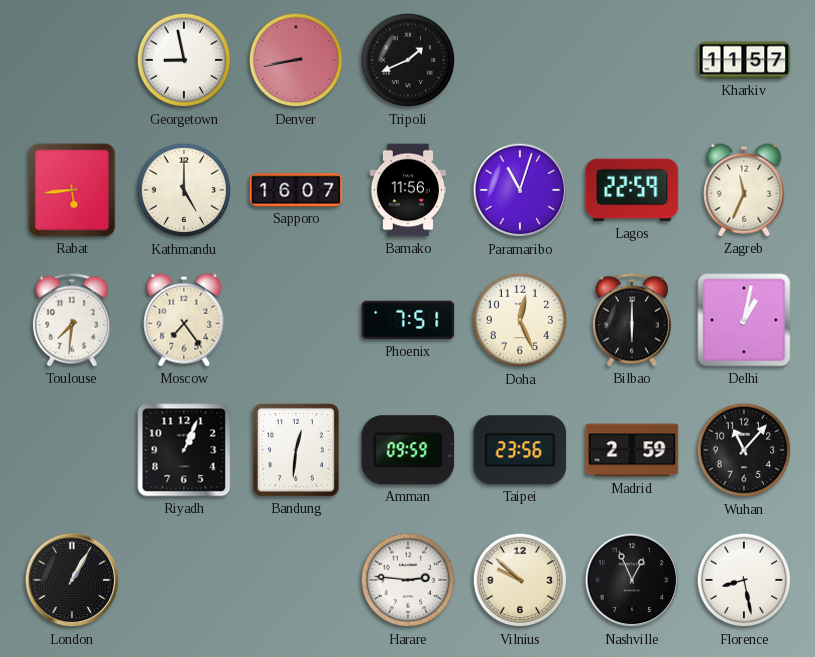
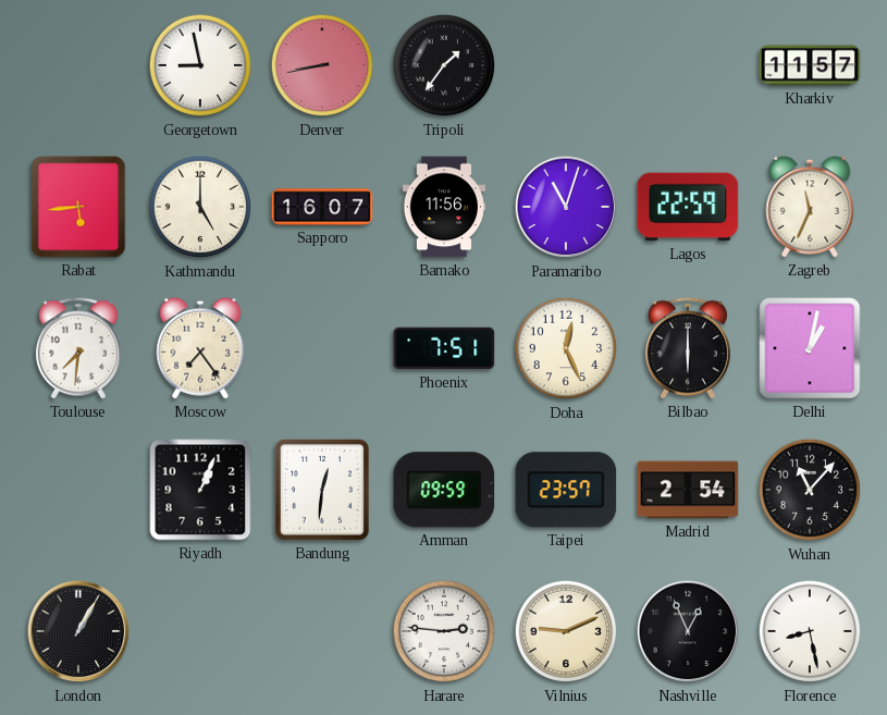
Tripoli: 1:41 -> 1:36 (444, 65)
Taipei: 23:56 -> 23:57 (566, 490)
Madrid: 2:59 -> 2:54 (688, 490)
Vilnius: 9:52 -> 9:11 (566, 631)
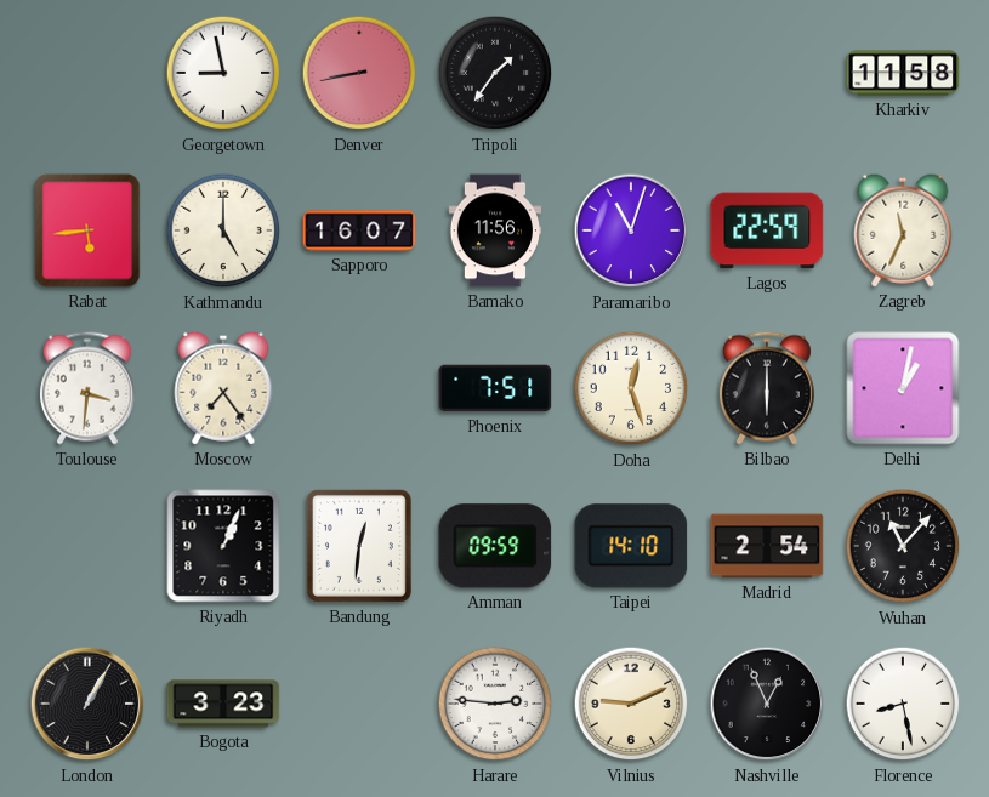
Kharkiv: 11:57 -> 11:58 (903, 73)
Toulouse: 7:31 -> 3:31 (87, 388)
Doha: 12:26 -> 12:27 (631, 388)
Taipei: 23:57 -> 14:10 (631, 546)
Bogota: none -> 3:23 (223, 704)
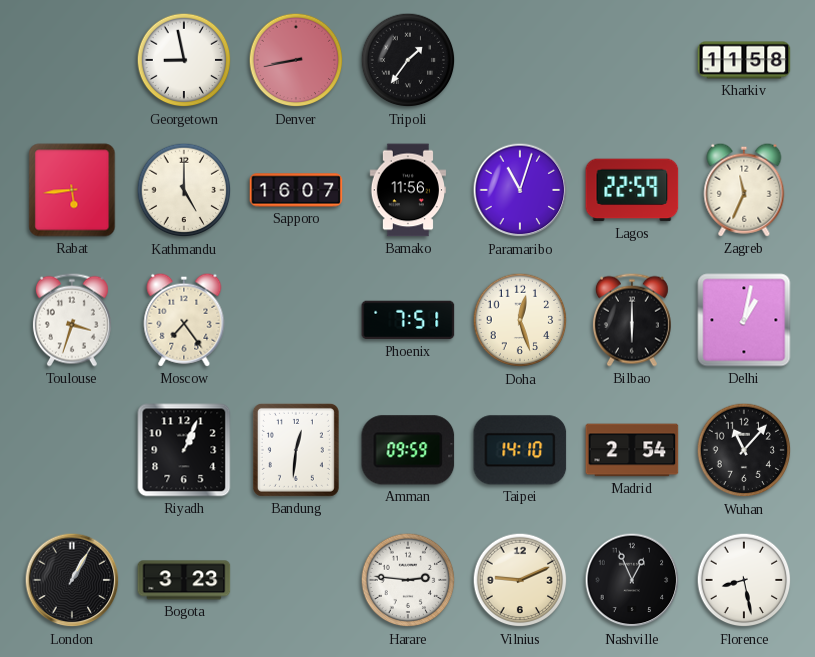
Toulouse: 3:31 -> 3:33 (72, 320)
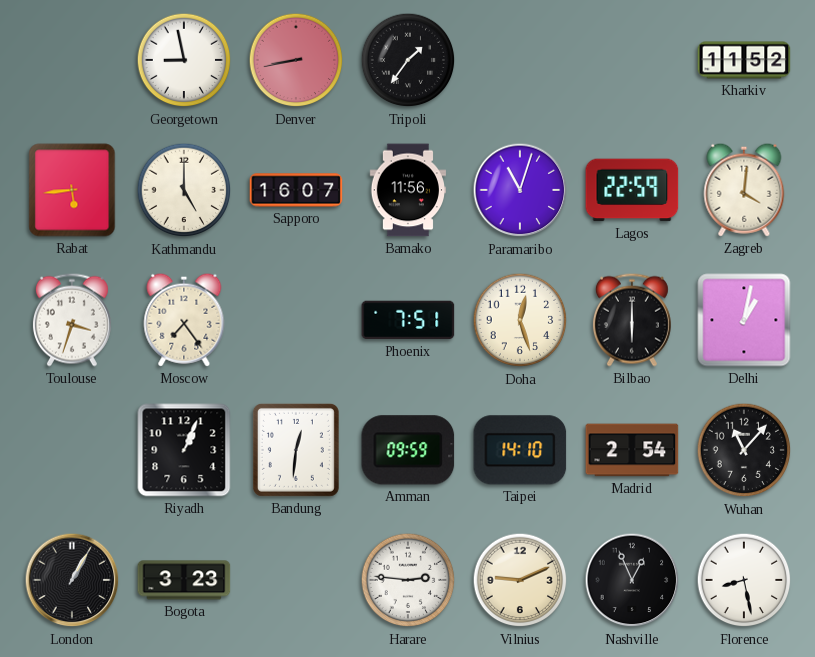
Kharkiv: 11:58 -> 11:52 (744, 60)
Zagreb: 11:34 -> 4:01 (744, 190)
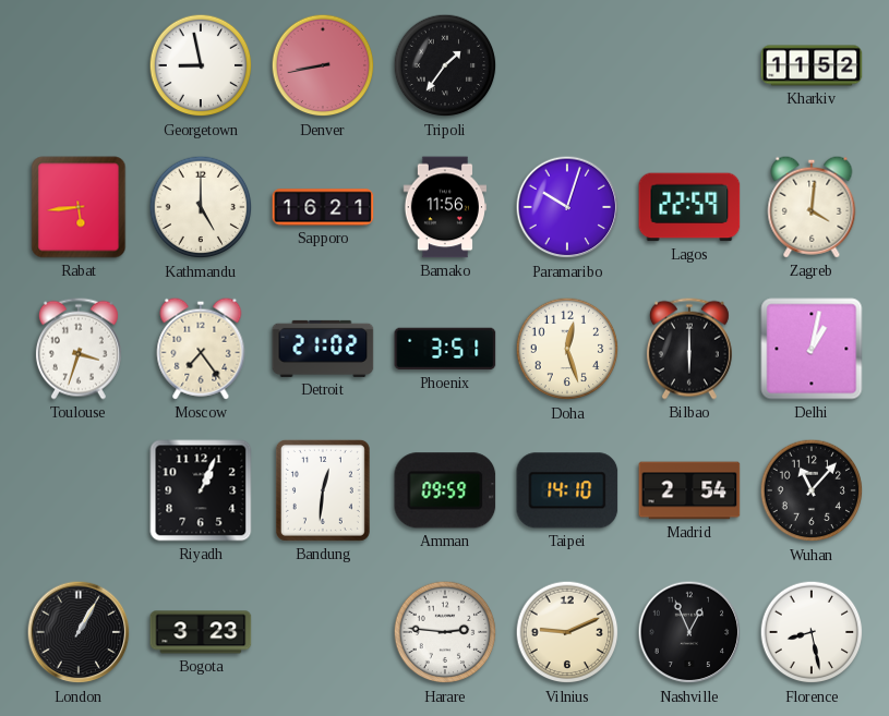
Sapporo: 16:07 -> 16:21 (323, 207)
Paramaribo: 11:03 -> 10:03 (567, 207)
Detroit: none -> 21:02 (323, 349)
Phoenix: 7:51 -> 3:51 (445, 349)
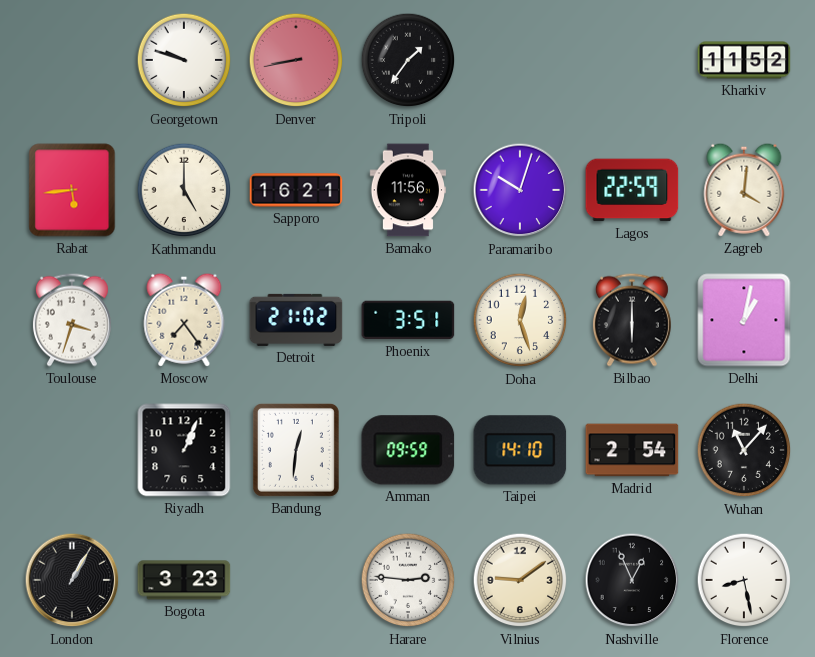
Georgetown: 8:58 -> 9:48 (184, 60)
Vilnius: 9:11 -> 9:09 (520, 580)
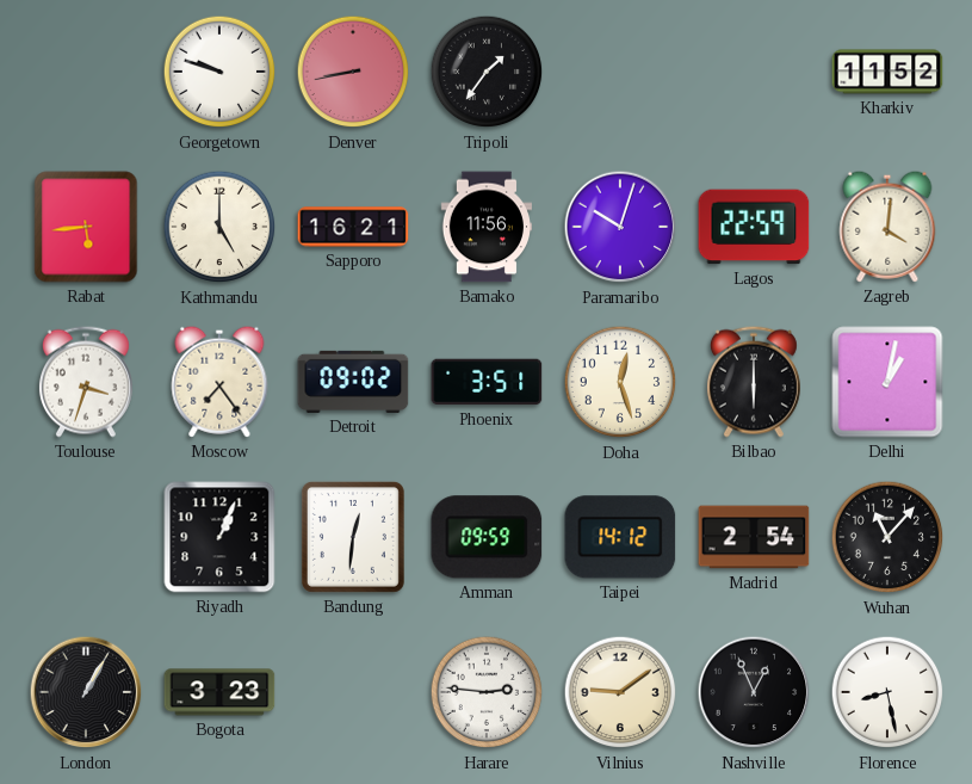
Detroit: 21:02 -> 09:02 (353, 382)
Taipei: 14:10 -> 14:12 (620, 537)
